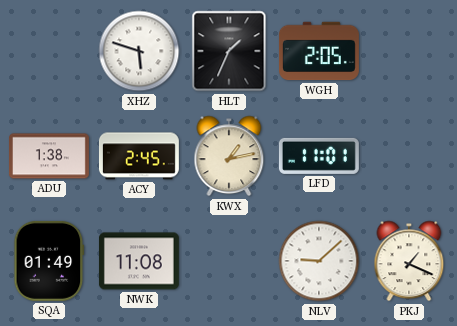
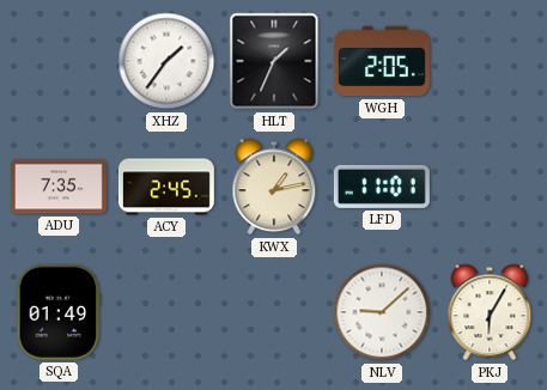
XHZ: 5:48 -> 1:36 (166, 61)
ADU: 1:38 -> 7:35 (59, 187)
NWK: 11:08 -> none (139, 261)
PKJ: 1:19 -> 6:05 (490, 312)
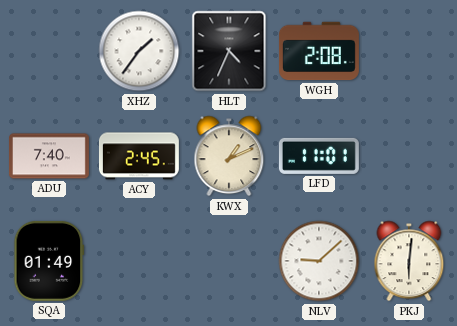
HLT: 1:34 -> 4:34 (229, 51)
WGH: 2:05 -> 2:08 (319, 51)
ADU: 7:35 -> 7:40 (49, 156)
KWX: 1:13 -> 1:11 (229, 156)
PKJ: 6:05 -> 6:01 (409, 261)
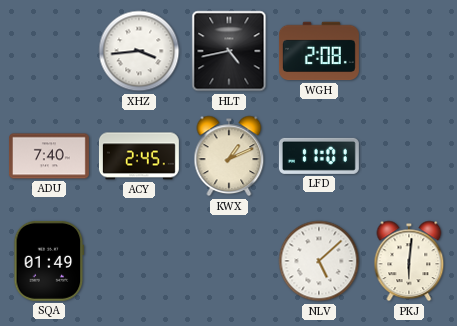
XHZ: 1:36 -> 3:44 (139, 51)
HLT: 4:34 -> 4:43 (229, 51)
NLV: 9:08 -> 5:08 (319, 261)
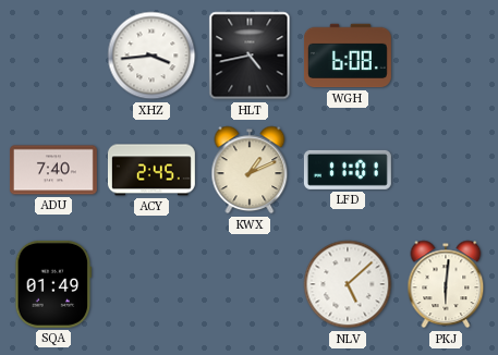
WGH: 2:08 -> 6:08 (348, 56)
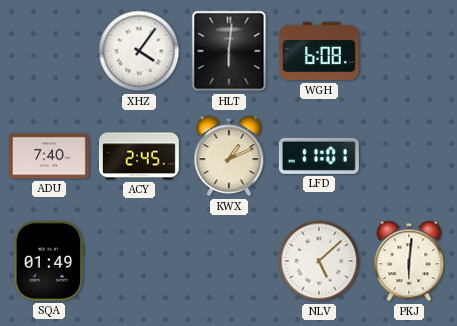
XHZ: 3:44 -> 4:06 (139, 51)
HLT: 4:43 -> 6:01 (229, 51)
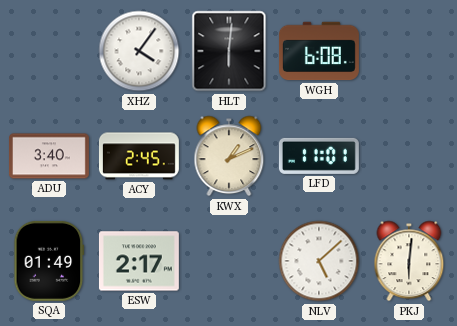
ADU: 7:40 -> 3:40 (49, 156)
ESW: none -> 2:17 (139, 261)
